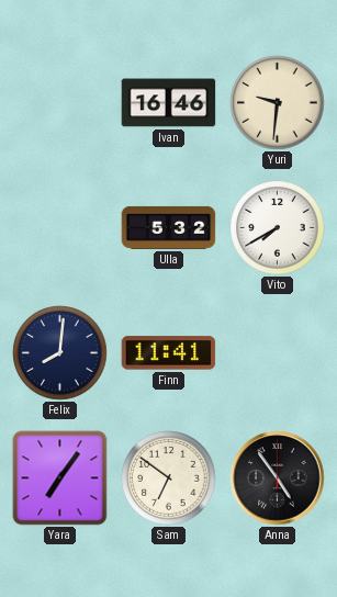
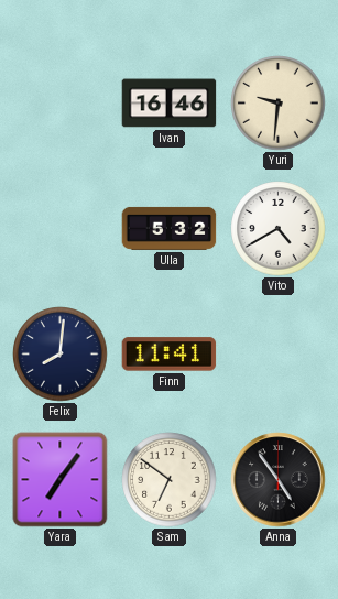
Vito: 7:40 -> 4:40 (279, 229)
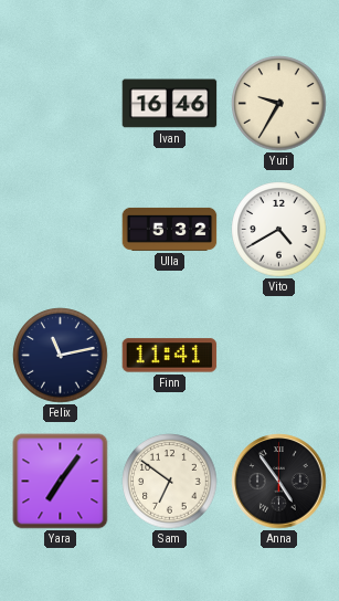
Yuri: 9:31 -> 9:35 (279, 104)
Felix: 8:01 -> 11:13 (61, 356)
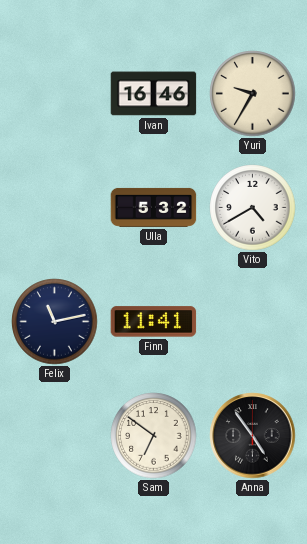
Yara: 7:06 -> none (61, 482)
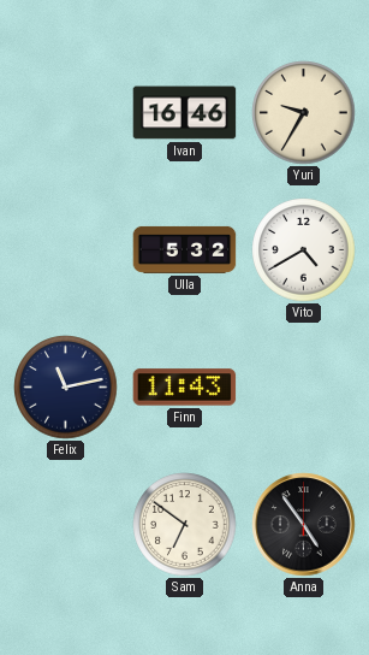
Finn: 11:41 -> 11:43 (185, 388)
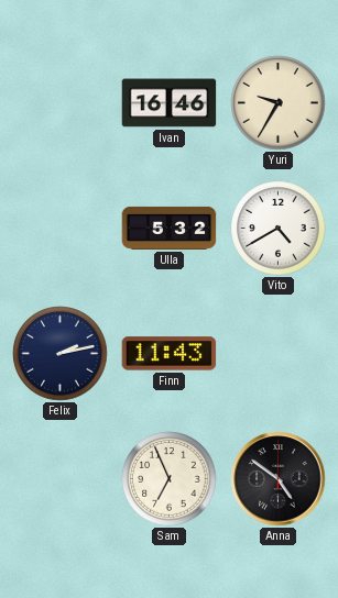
Felix: 11:13 -> 2:13 (61, 354)
Sam: 6:51 -> 6:56 (170, 479)
Anna: 4:54 -> 4:51 (279, 479)
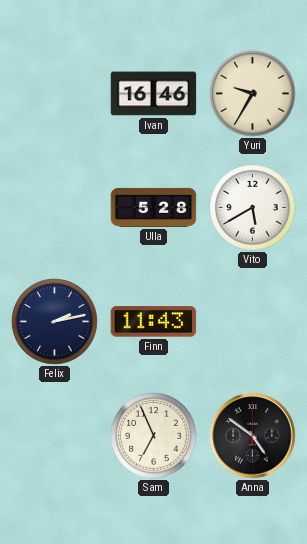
Ulla: 5:32 -> 5:28 (154, 207)
Vito: 4:40 -> 5:40 (253, 208)
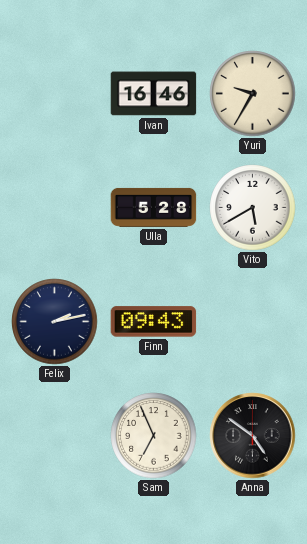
Finn: 11:43 -> 09:43 (154, 322)
